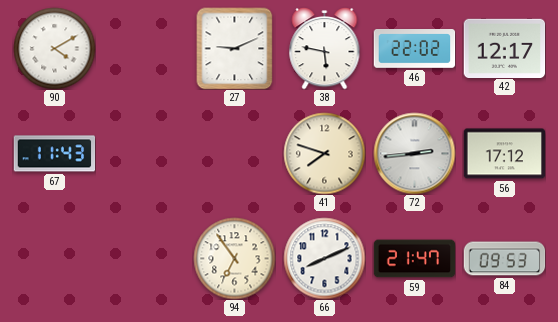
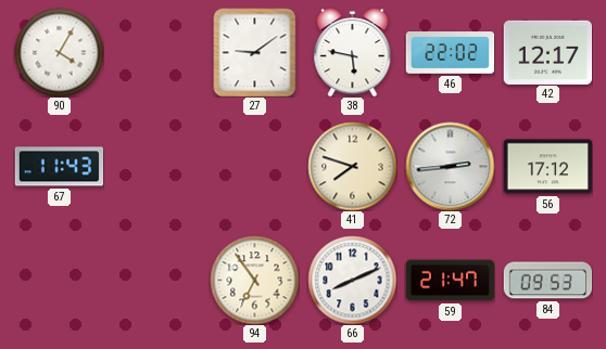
90: 4:10 -> 4:05 (59, 52)
27: 9:11 -> 9:09 (255, 52)
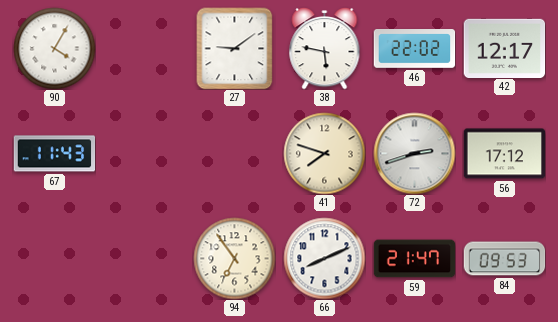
72: 2:44 -> 2:42 (414, 153)
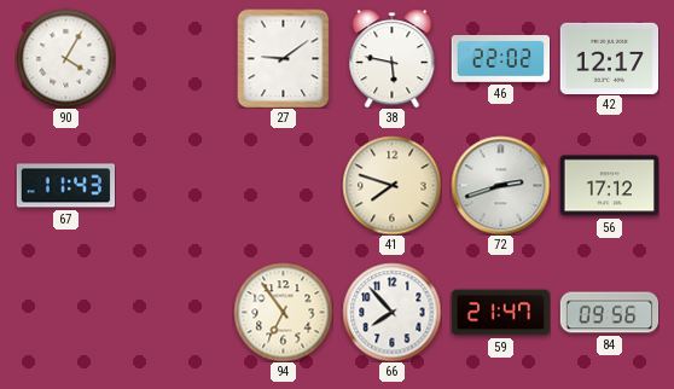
66: 8:11 -> 7:53 (391, 312)
84: 09:53 -> 09:56 (609, 313)
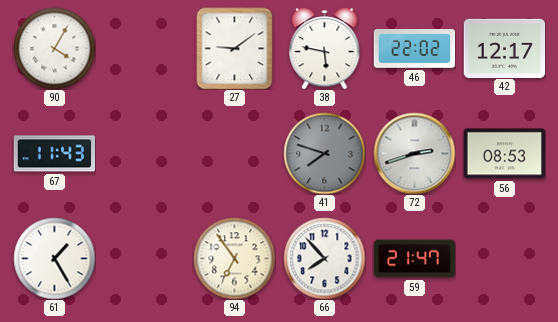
41 dial: cream -> grey (324, 153)
56: 17:12 -> 08:53 (504, 154)
61: none -> 1:25 (54, 258)
84: 09:56 -> none (609, 313)
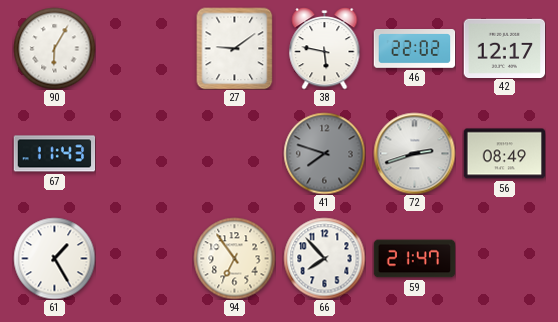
90: 4:05 -> 6:05 (54, 48)
56: 08:53 -> 08:49 (504, 154)
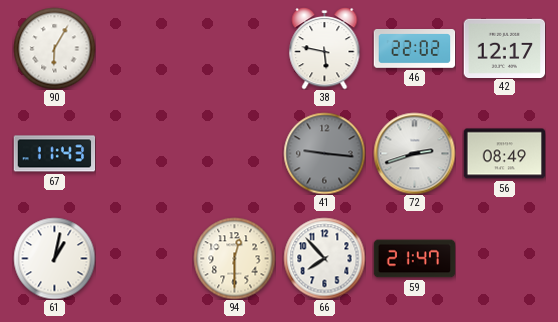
27: 9:09 -> none (235, 48)
41: 7:48 -> 9:16 (324, 153)
61: 1:25 -> 1:02 (54, 258)
94: 6:54 -> 12:30 (234, 258)
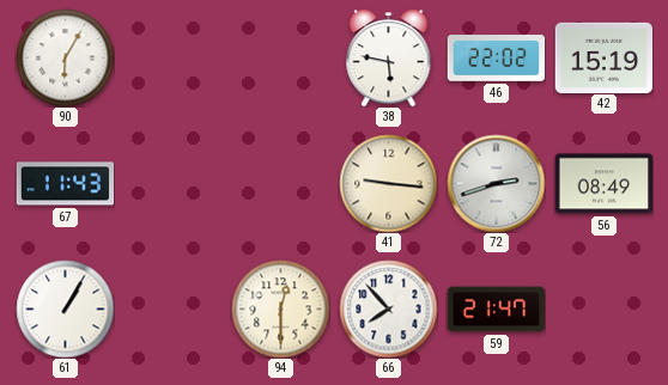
42: 12:17 -> 15:19 (603, 57)
41 dial: grey -> cream (388, 183)
61: 1:02 -> 1:05 (65, 308)
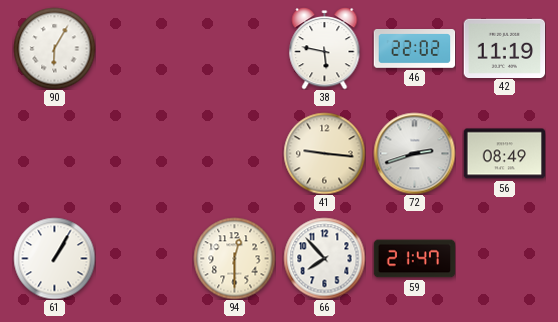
42: 15:19 -> 11:19 (504, 48)
67: 11:43 -> none (65, 184)
